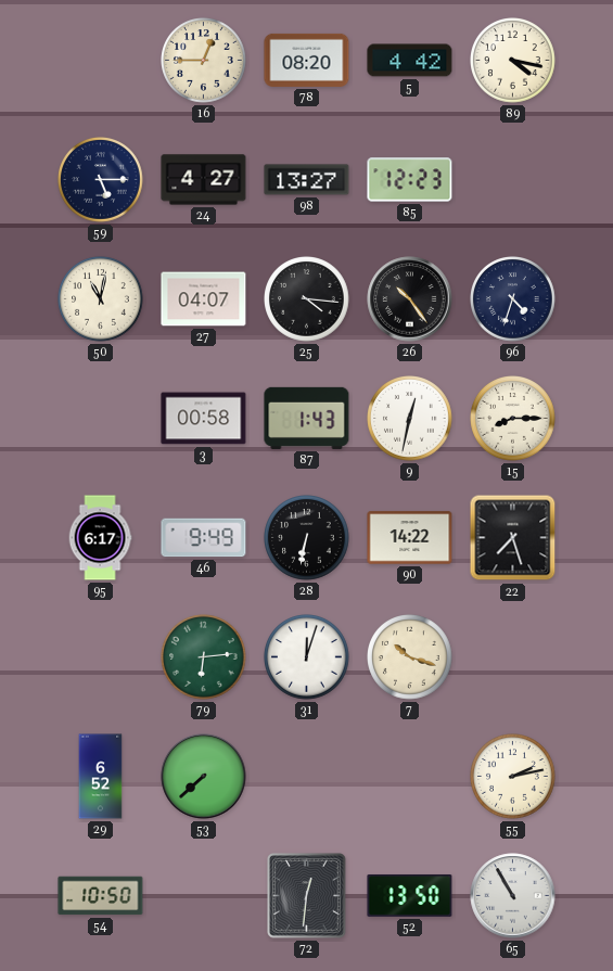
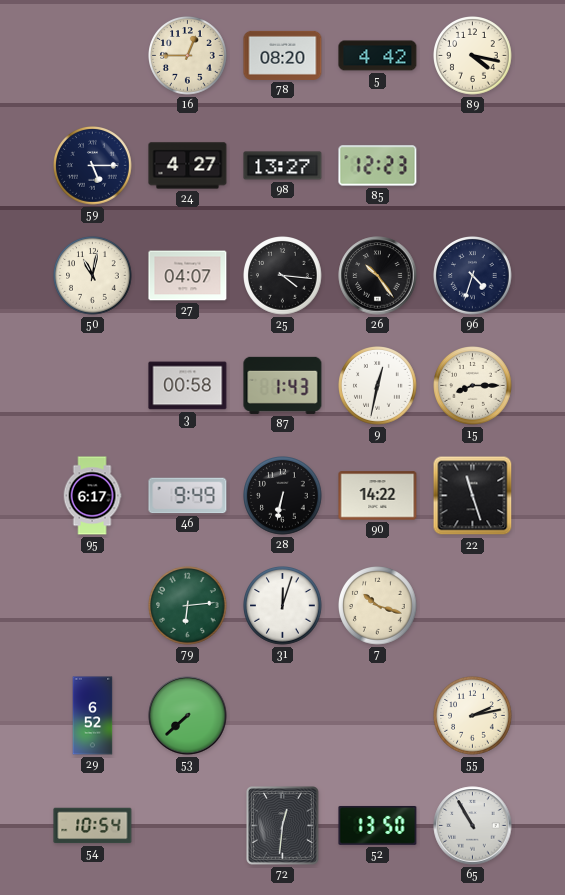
22: 7:27 -> 11:27 (473, 496)
54: 10:50 -> 10:54 (93, 826)
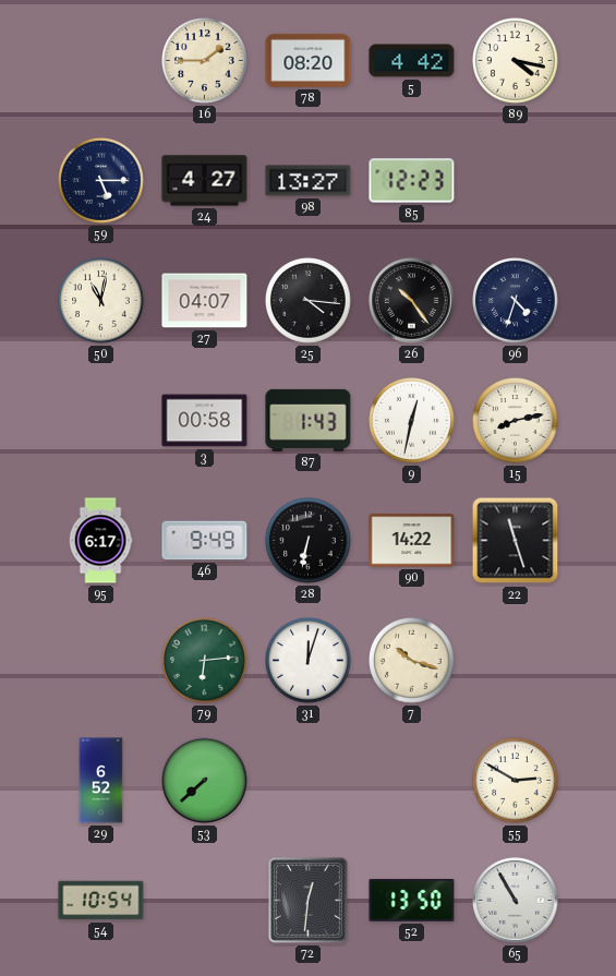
16: 12:45 -> 1:45 (205, 61)
15: 8:15 -> 8:13 (516, 421)
55: 2:13 -> 2:50 (516, 781)
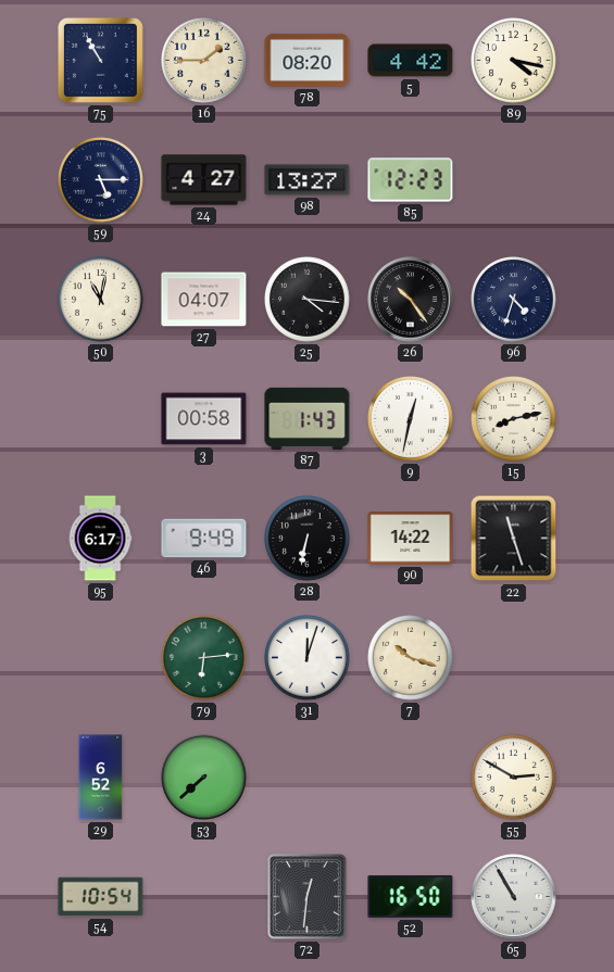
75: none -> 10:55 (100, 60)
52: 13:50 -> 16:50 (411, 896)
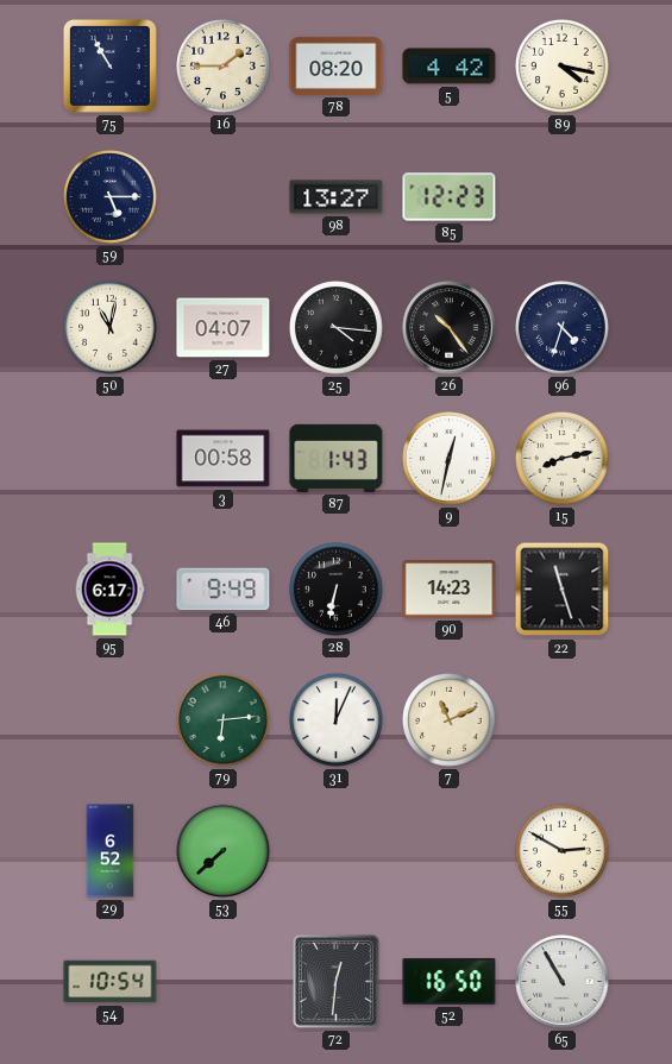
24: 4:27 -> none (204, 180)
90: 14:22 -> 14:23 (450, 590)
31: 12:03 -> 12:04 (337, 720)
7: 10:18 -> 11:11 (450, 720)
